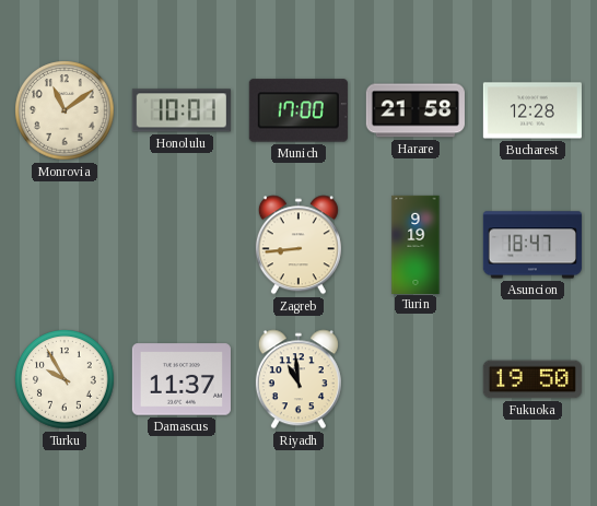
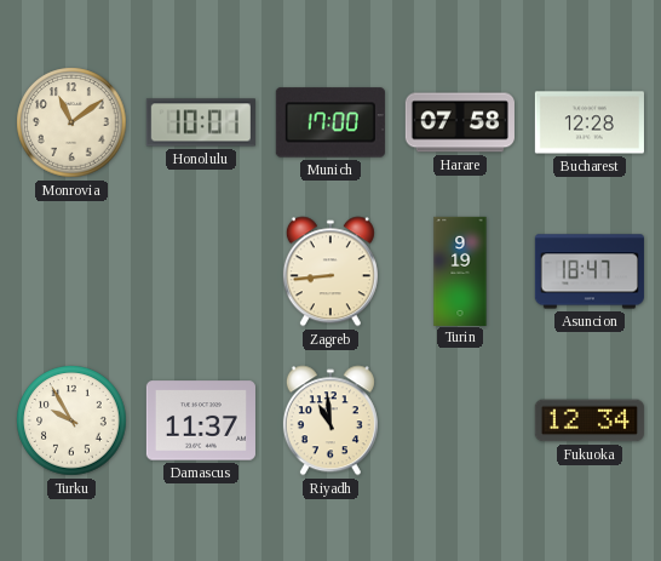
Harare: 21:58 -> 07:58 (460, 122)
Fukuoka: 19:50 -> 12:34 (590, 420)
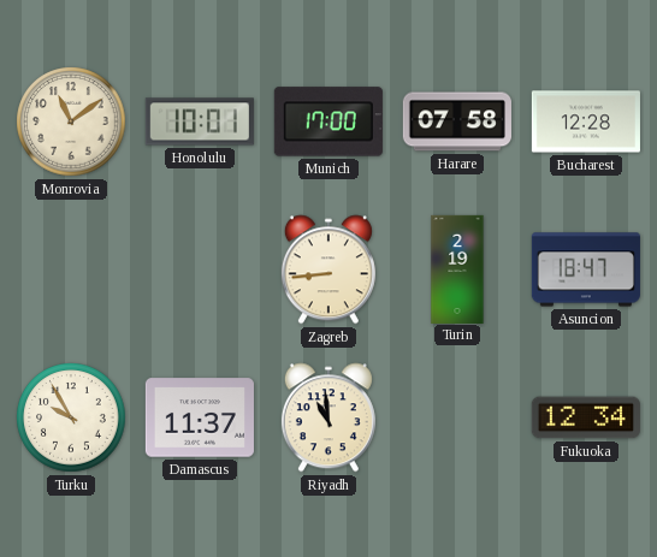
Turin: 9:19 -> 2:19 (457, 268)
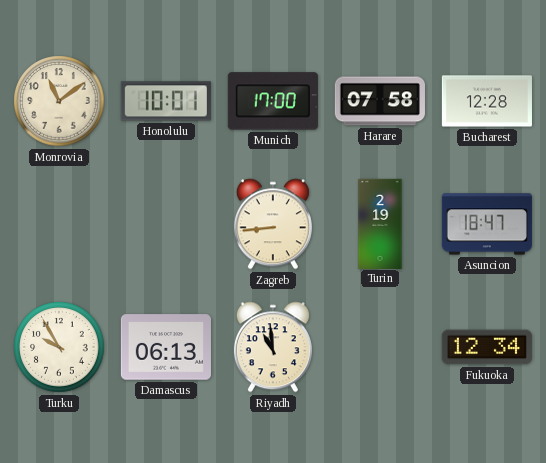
Damascus: 11:37 -> 06:13 (166, 347)
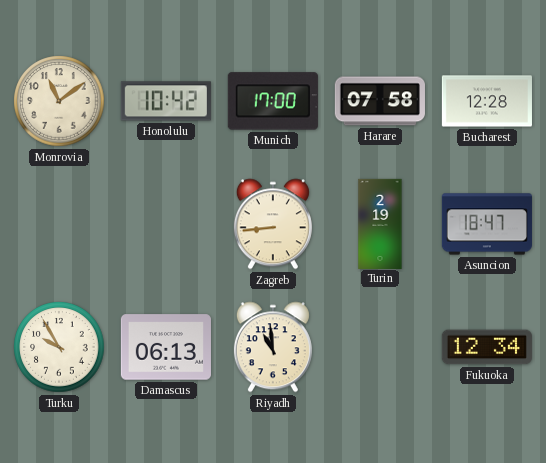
Honolulu: 10:01 -> 10:42 (166, 101)
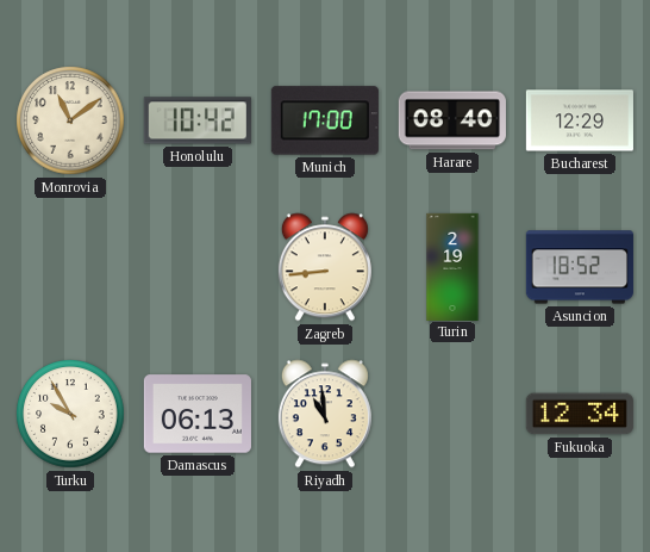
Harare: 07:58 -> 08:40 (452, 120)
Bucharest: 12:28 -> 12:29 (580, 120)
Asuncion: 18:47 -> 18:52 (580, 267)
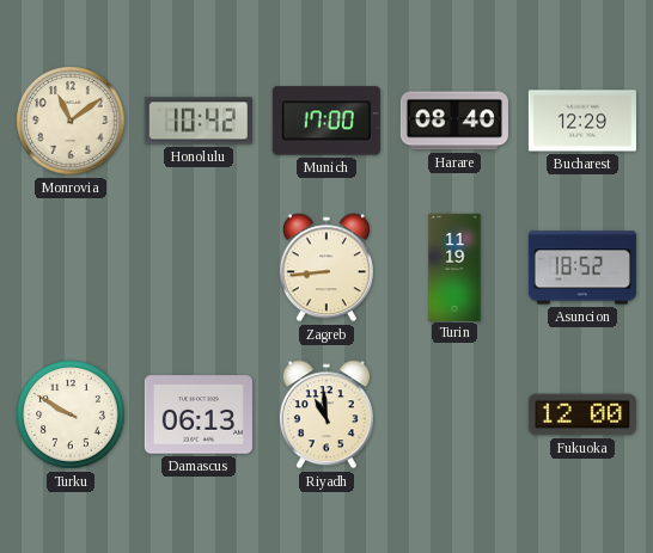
Turin: 2:19 -> 11:19 (454, 266)
Turku: 9:55 -> 9:50 (71, 414)
Fukuoka: 12:34 -> 12:00 (582, 414)
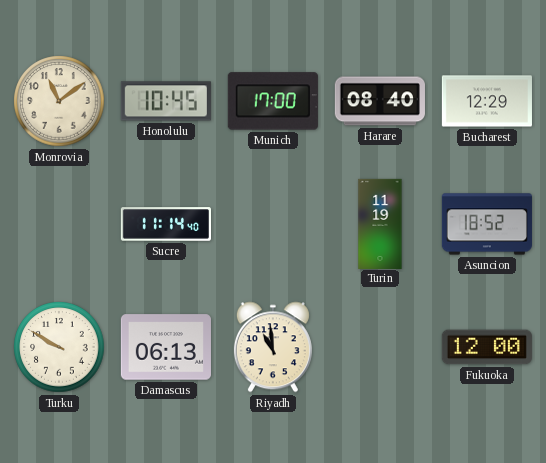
Honolulu: 10:42 -> 10:45 (166, 101)
Sucre: none -> 11:14 (165, 224)
Zagreb: 8:44 -> none (326, 268)
